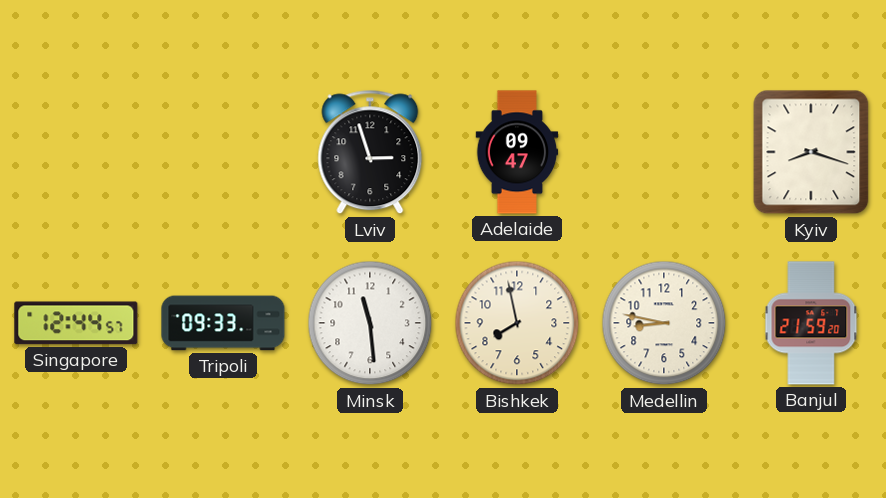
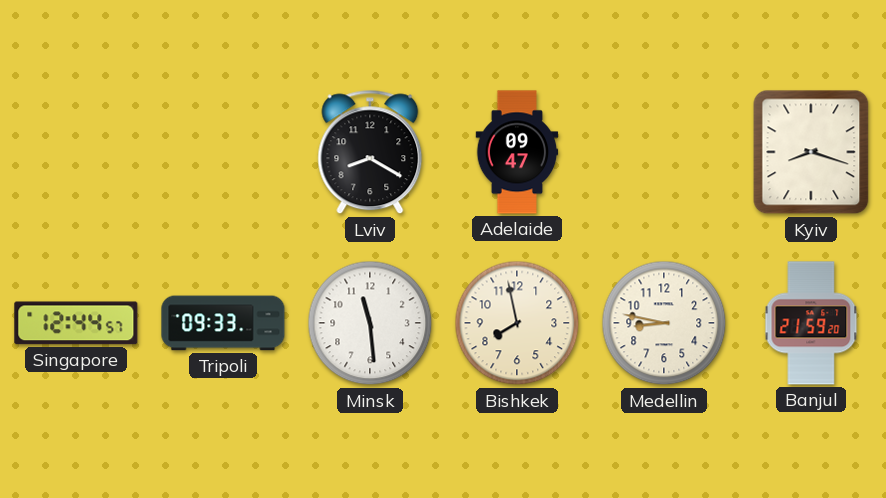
Lviv: 2:57 -> 8:20 (370, 152)
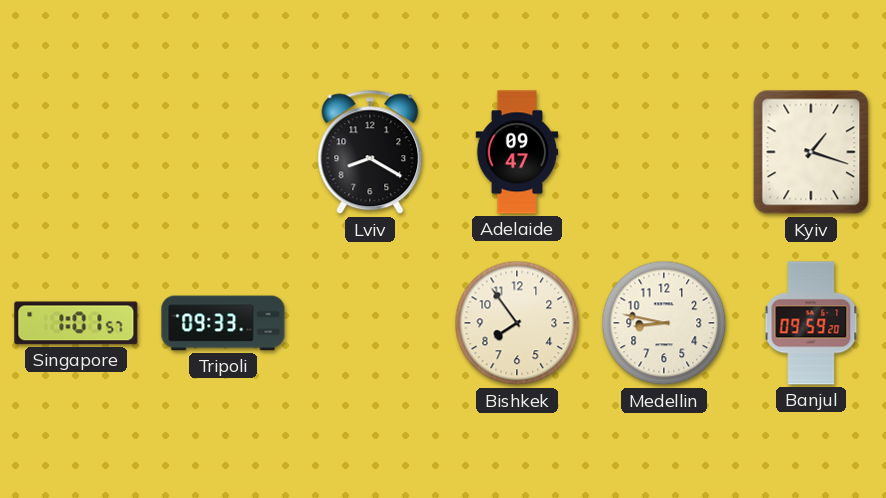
Kyiv: 8:18 -> 1:18 (811, 152)
Singapore: 12:44 -> 1:01 (76, 323)
Minsk: 11:29 -> none (370, 323)
Bishkek: 7:58 -> 7:54 (517, 323)
Banjul: 21:59 -> 09:59 (811, 323)
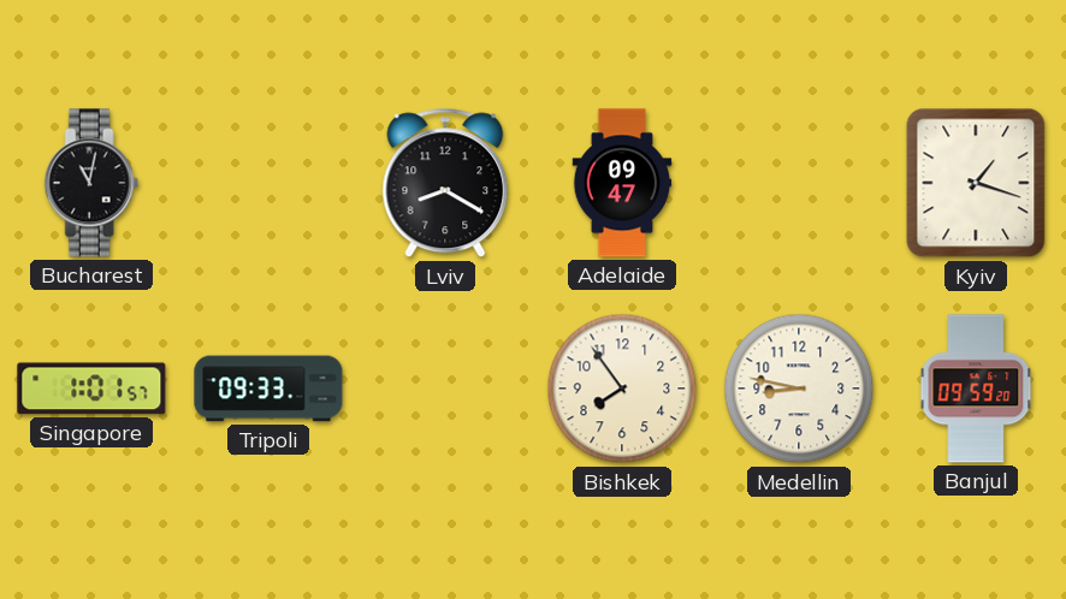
Bucharest: none -> 11:02 (91, 183)
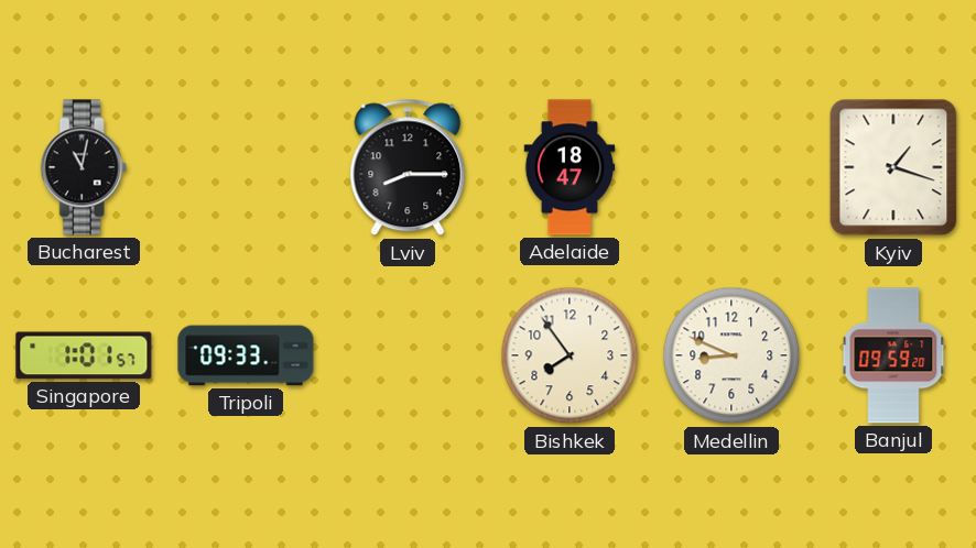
Lviv: 8:20 -> 8:15 (408, 167)
Adelaide: 09:47 -> 18:47 (570, 167)
Medellin: 8:47 -> 8:49 (731, 355)
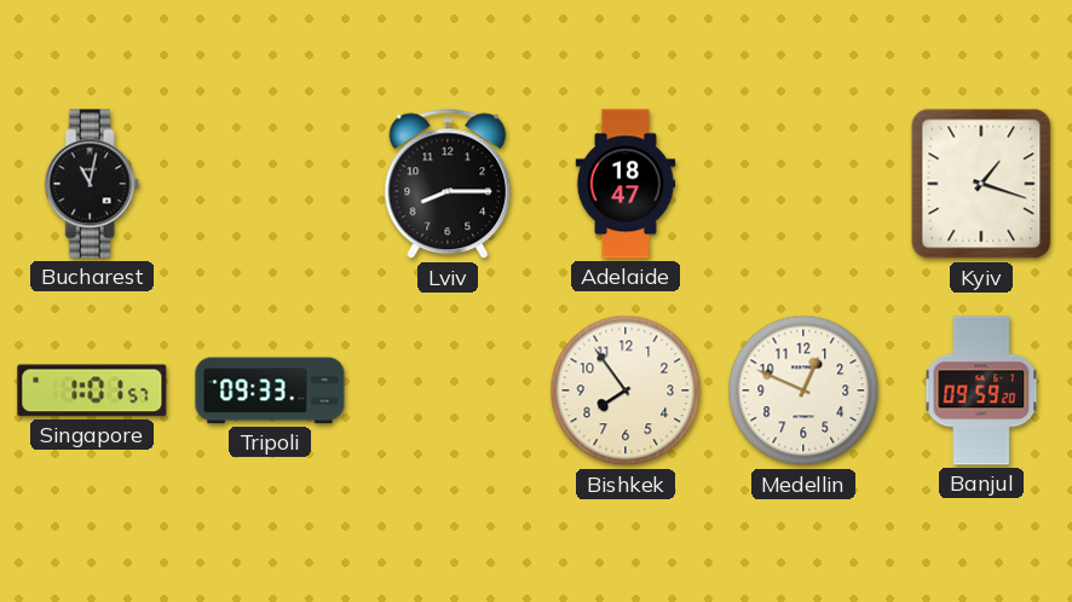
Medellin: 8:49 -> 12:49 (803, 390)
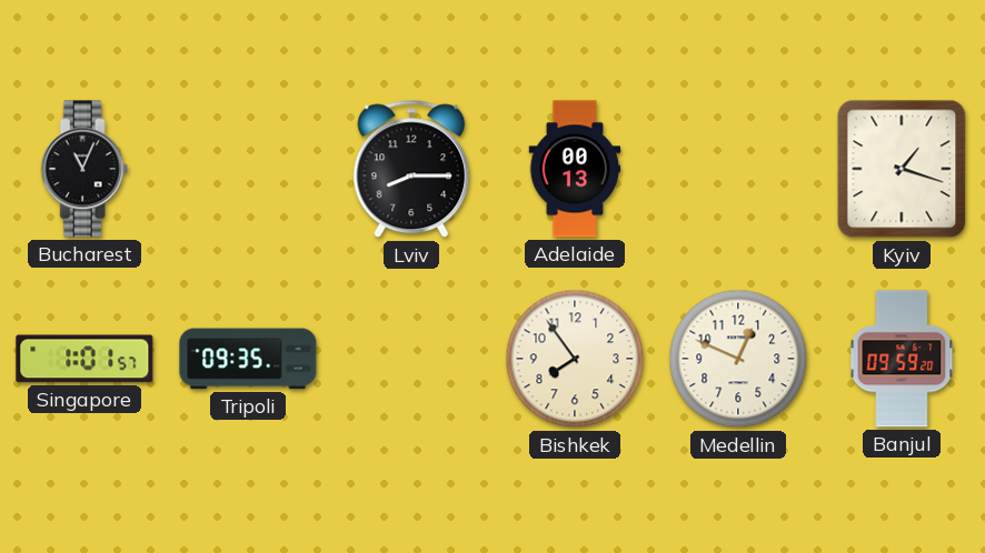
Bucharest: 11:02 -> 11:04 (84, 169)
Adelaide: 18:47 -> 00:13 (575, 169)
Tripoli: 09:33 -> 09:35 (248, 359)
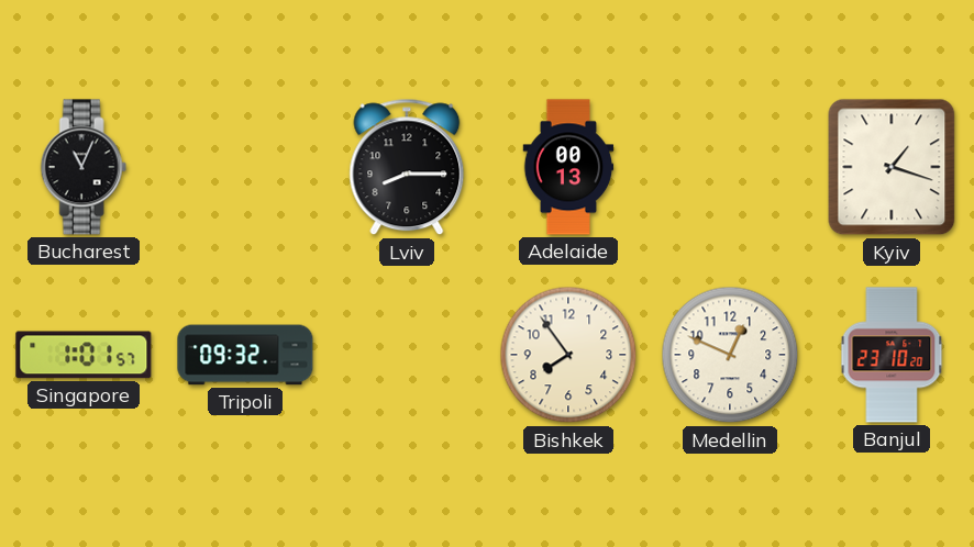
Tripoli: 09:35 -> 09:32 (245, 355)
Banjul: 09:59 -> 23:10 (892, 355)
